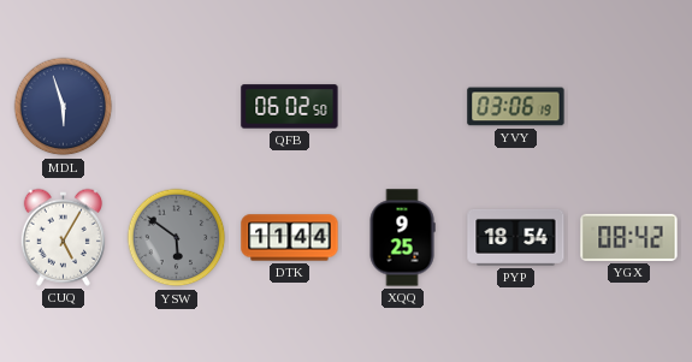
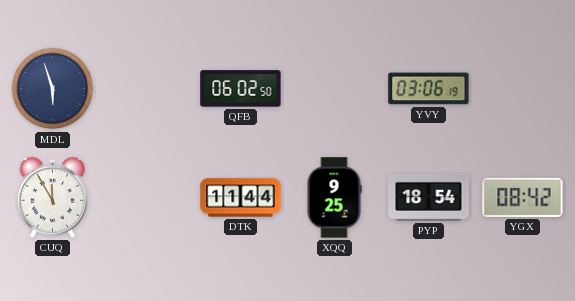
CUQ: 5:05 -> 11:55 (52, 197)
YSW: 5:51 -> none (177, 238)
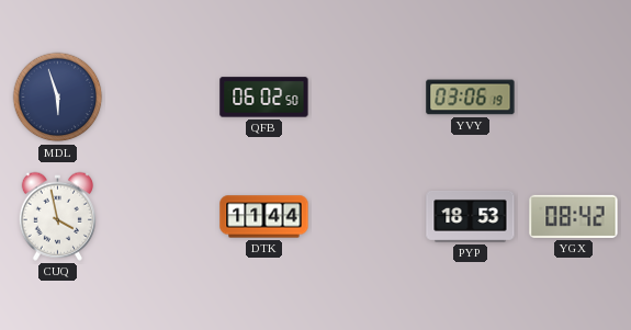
CUQ: 11:55 -> 3:58 (57, 216)
XQQ: 9:25 -> none (334, 198)
PYP: 18:54 -> 18:53 (471, 216)
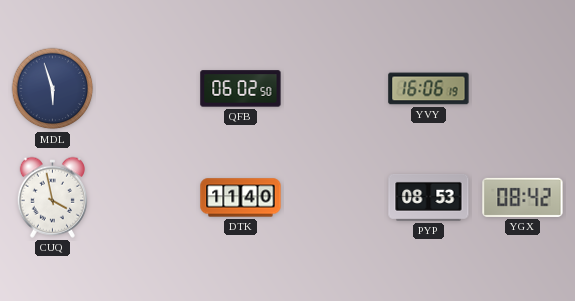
YVY: 03:06 -> 16:06 (429, 89)
DTK: 11:44 -> 11:40 (241, 198)
PYP: 18:53 -> 08:53 (429, 197)
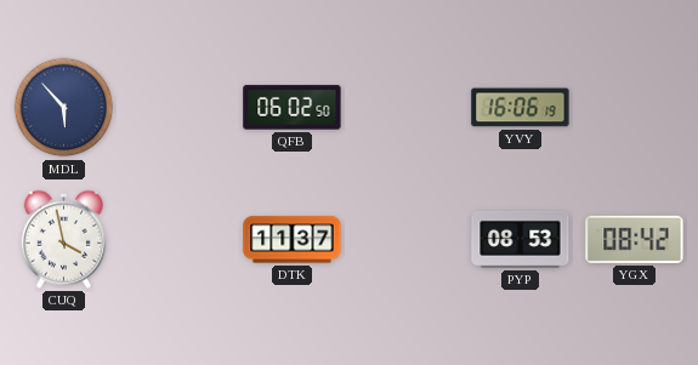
MDL: 5:57 -> 5:53 (64, 108)
DTK: 11:40 -> 11:37 (293, 240)
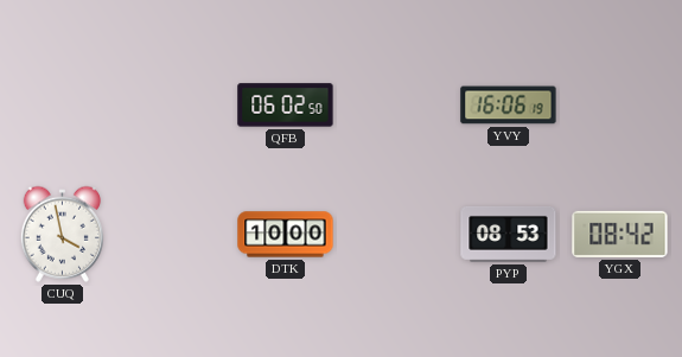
MDL: 5:53 -> none (64, 108)
DTK: 11:37 -> 10:00 (286, 235)
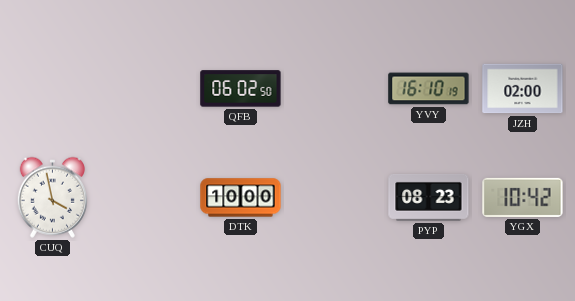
YVY: 16:06 -> 16:10 (429, 89)
JZH: none -> 02:00 (523, 89)
PYP: 08:53 -> 08:23 (429, 197)
YGX: 08:42 -> 10:42 (523, 197)
